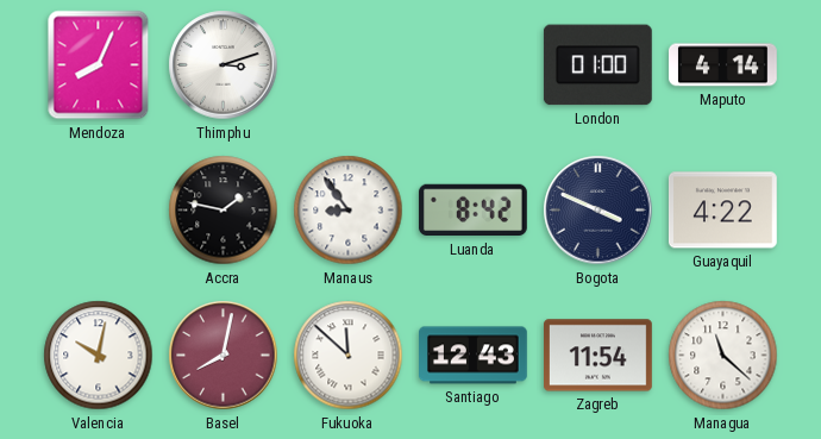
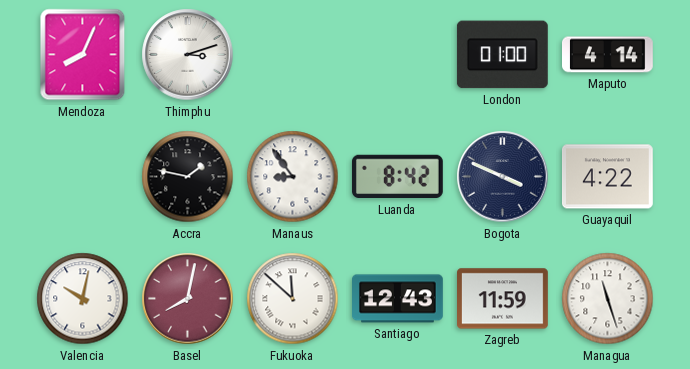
Zagreb: 11:54 -> 11:59 (503, 299)
Managua: 11:22 -> 11:27 (608, 299)
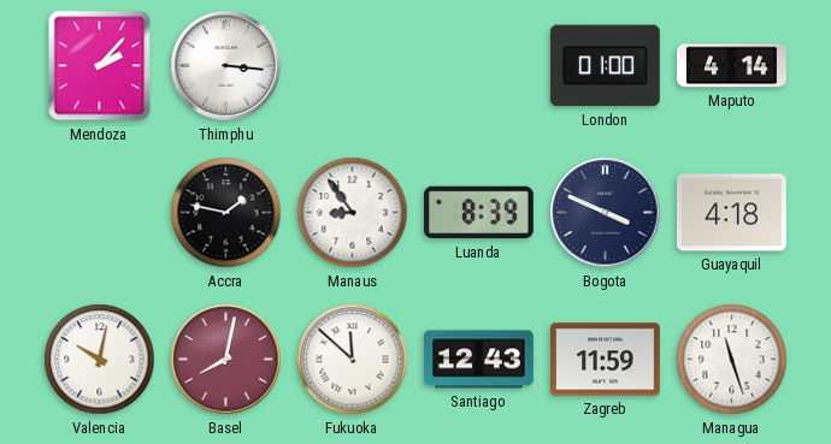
Mendoza: 8:04 -> 2:07 (100, 66)
Thimphu: 3:12 -> 3:16 (226, 66)
Luanda: 8:42 -> 8:39 (478, 213)
Guayaquil: 4:22 -> 4:18 (732, 213)
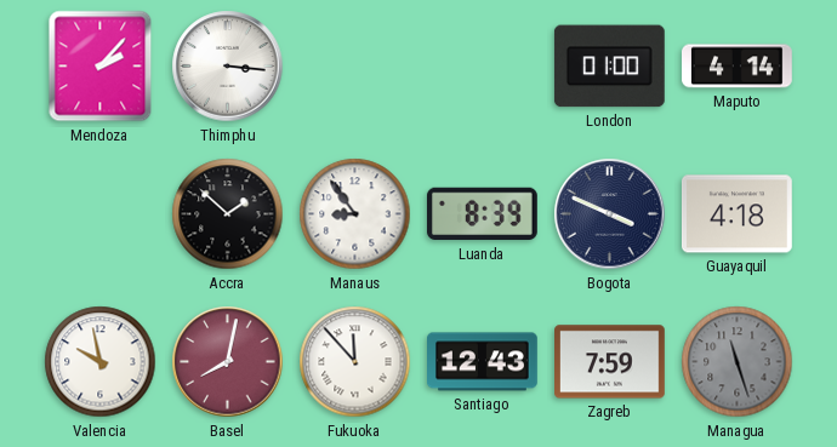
Accra: 1:47 -> 1:52 (228, 214)
Valencia: 10:02 -> 9:58 (101, 362)
Fukuoka: 11:52 -> 11:53 (355, 362)
Zagreb: 11:59 -> 7:59 (610, 362)
Managua dial: white -> grey (738, 362)
